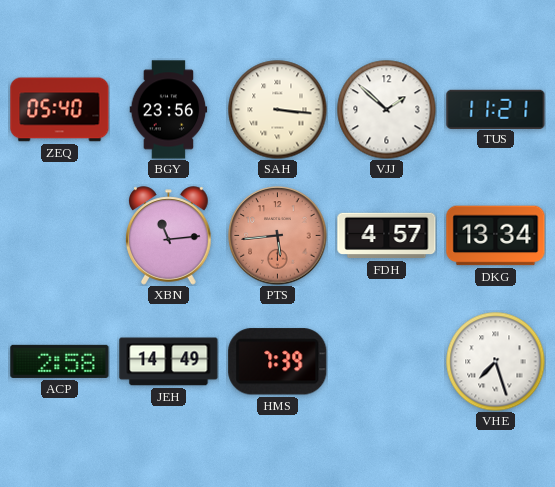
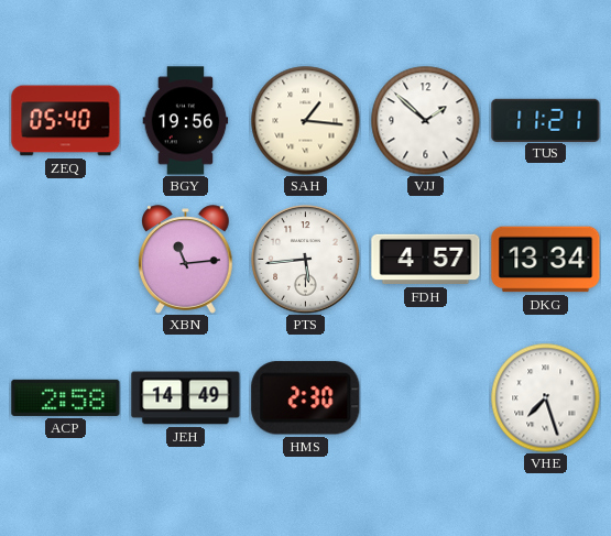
BGY: 23:56 -> 19:56 (186, 121)
SAH: 3:16 -> 1:16 (306, 121)
PTS dial: salmon -> white (306, 260)
HMS: 7:39 -> 2:30 (306, 398)
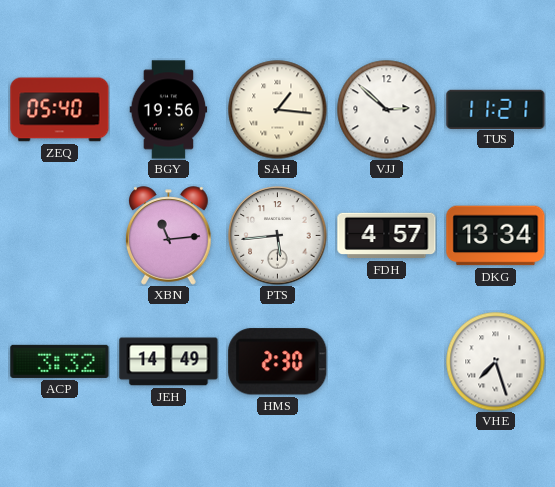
VJJ: 1:52 -> 2:52 (387, 110)
ACP: 2:58 -> 3:32 (60, 361)
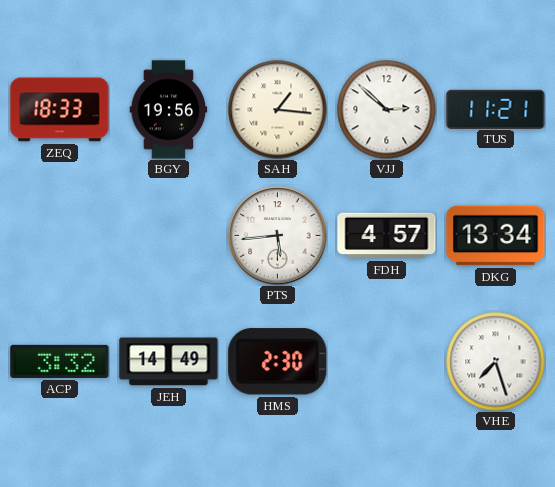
ZEQ: 05:40 -> 18:33 (60, 110)
XBN: 11:14 -> none (169, 236)
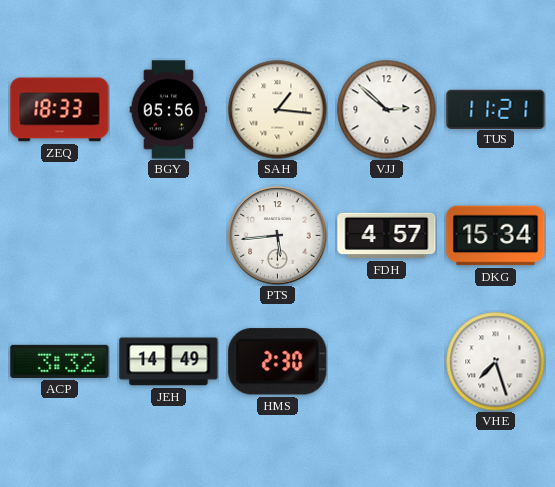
BGY: 19:56 -> 05:56 (169, 110)
DKG: 13:34 -> 15:34 (496, 236)
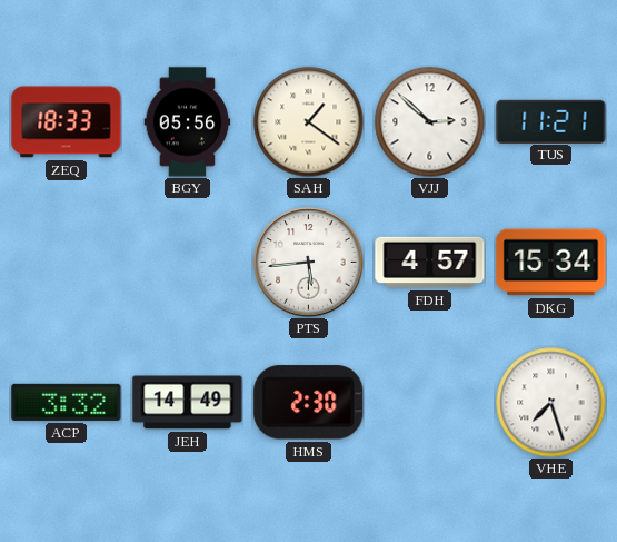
SAH: 1:16 -> 1:21 (309, 122)
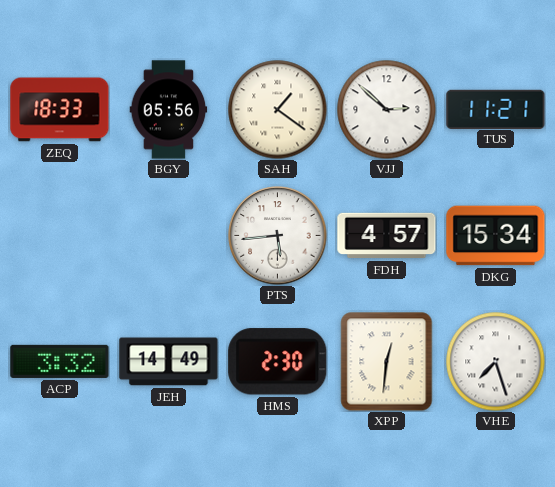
XPP: none -> 12:31 (387, 362)
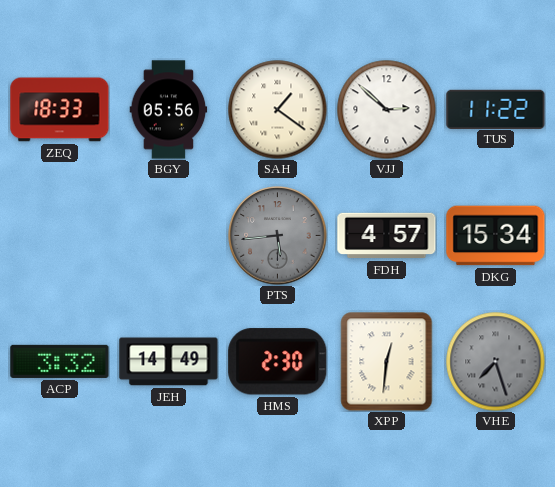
TUS: 11:21 -> 11:22 (496, 109)
PTS dial: white -> grey (278, 236)
VHE dial: white -> grey (496, 362)
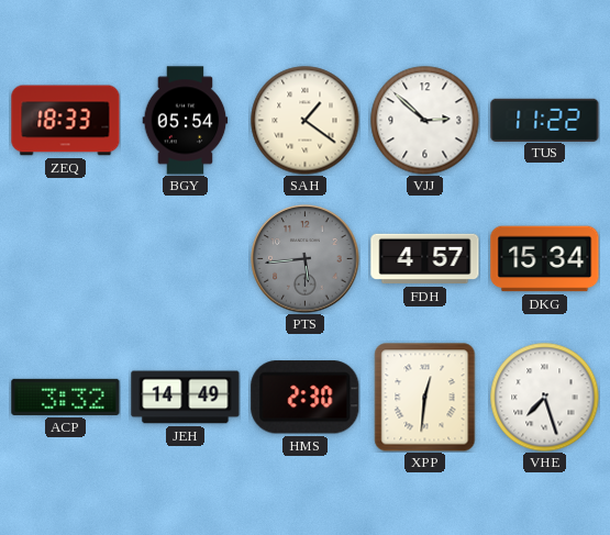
BGY: 05:56 -> 05:54 (186, 121)
VHE dial: grey -> white (545, 398)
